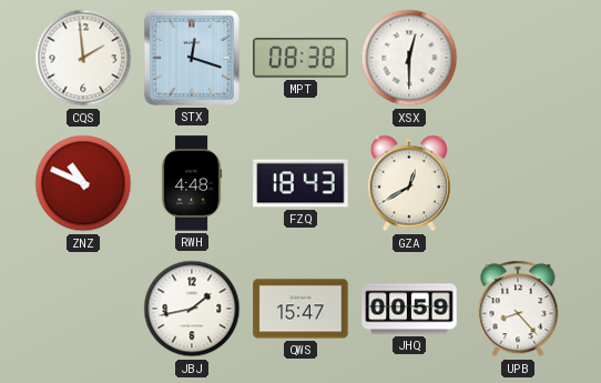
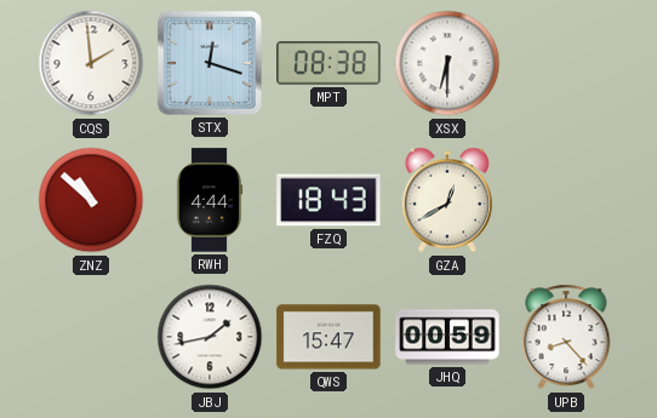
XSX: 12:30 -> 6:30 (447, 63)
ZNZ: 10:49 -> 10:52 (91, 200)
RWH: 4:48 -> 4:44 (210, 200)
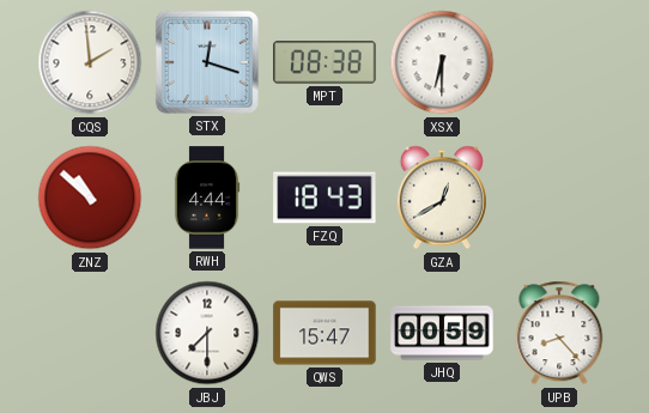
JBJ: 1:43 -> 7:30 (207, 333)
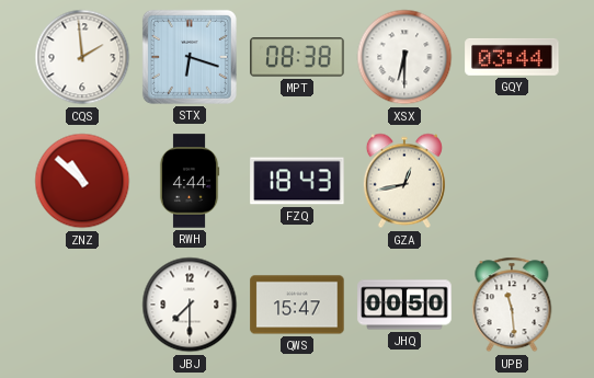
STX: 12:18 -> 6:18 (190, 57)
GQY: none -> 03:44 (512, 57)
GZA: 12:40 -> 12:43 (404, 181)
JHQ: 00:59 -> 00:50 (404, 305)
UPB: 8:23 -> 11:29 (512, 305)
